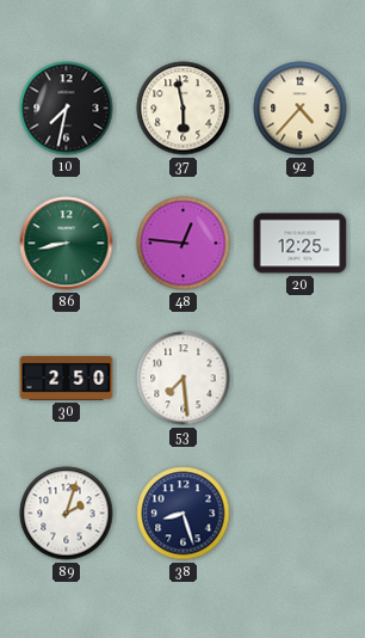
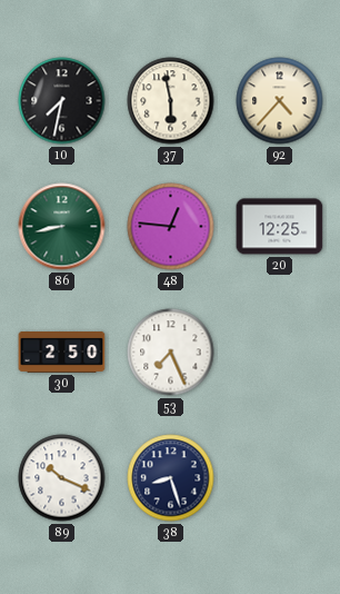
53: 7:29 -> 7:26 (171, 353)
89: 2:03 -> 10:19 (62, 478)
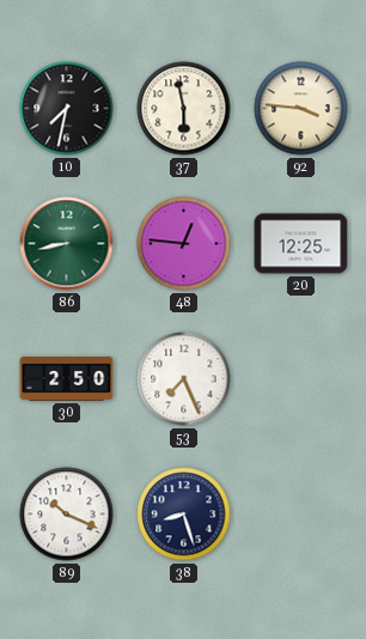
92: 4:37 -> 3:46 (301, 109)
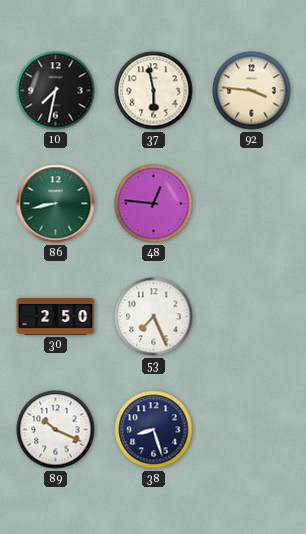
20: 12:25 -> none (301, 244)
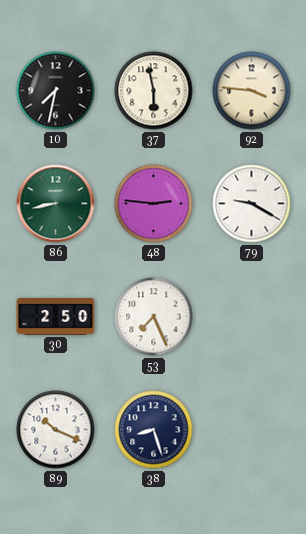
48: 12:46 -> 2:46 (154, 204)
79: none -> 9:20 (252, 204)
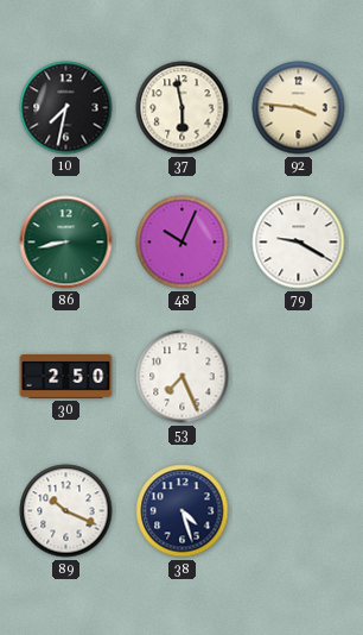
48: 2:46 -> 10:04 (183, 243)
38: 8:27 -> 4:27 (183, 511)
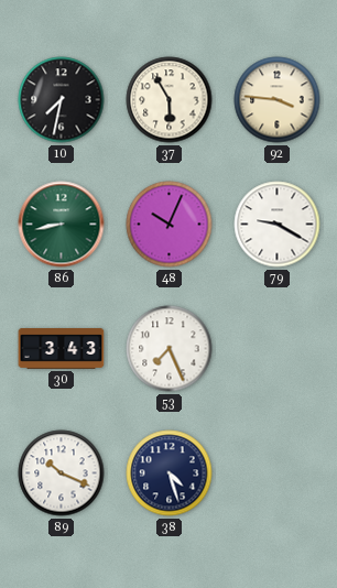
37: 5:58 -> 5:55 (170, 100)
30: 2:50 -> 3:43 (62, 349)
